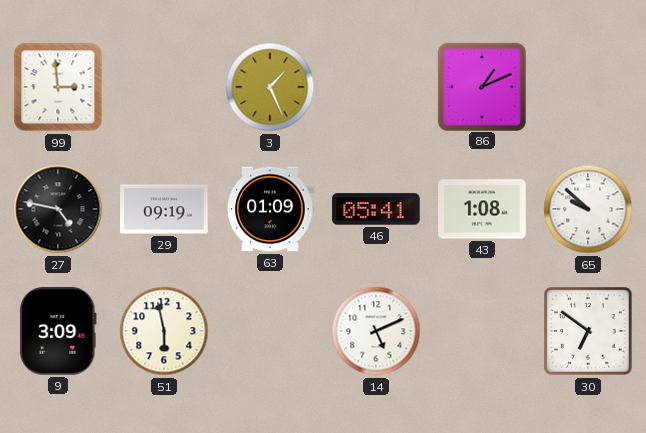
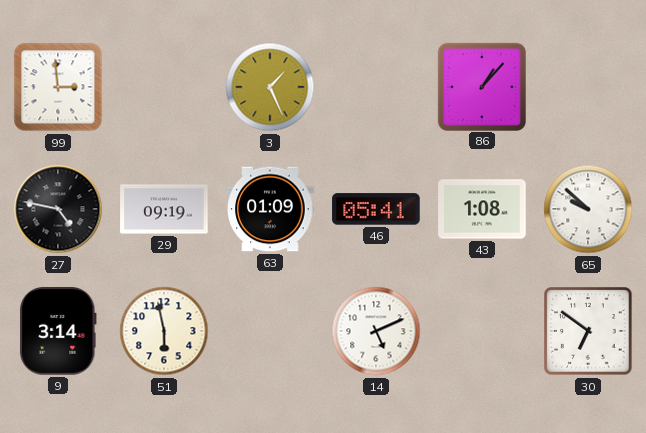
86: 1:11 -> 1:07 (481, 86)
9: 3:09 -> 3:14 (58, 331)
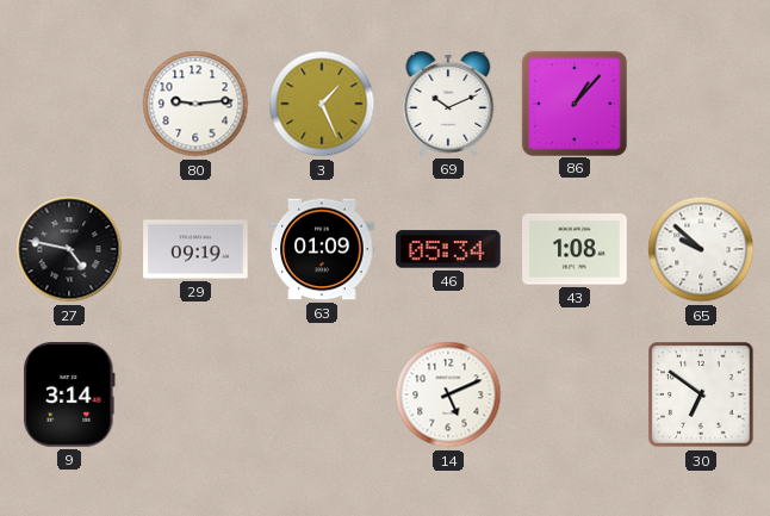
99: 2:59 -> none (58, 87)
80: none -> 9:14 (195, 104)
69: none -> 10:11 (448, 104)
46: 05:41 -> 05:34 (448, 249)
51: 5:58 -> none (164, 331)
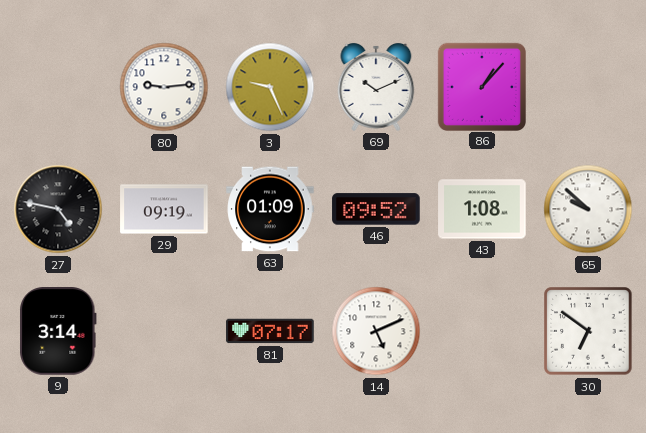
3: 1:26 -> 9:26 (270, 87)
46: 05:34 -> 09:52 (376, 209)
81: none -> 07:17 (270, 331)
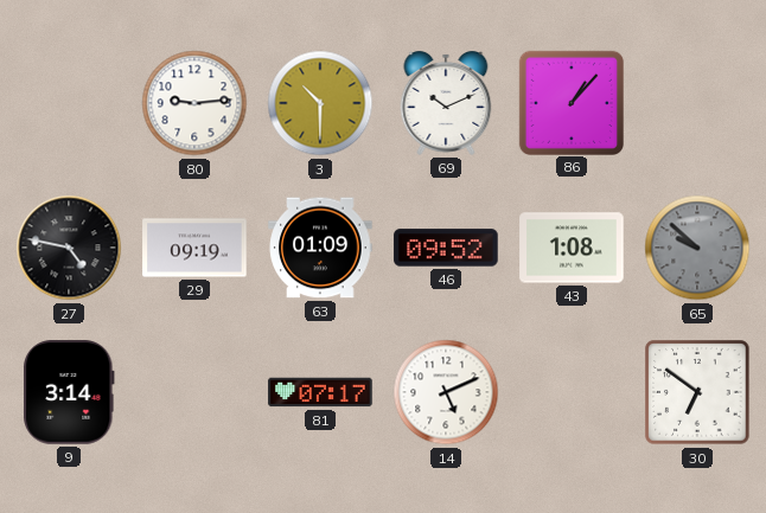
3: 9:26 -> 10:30 (320, 103)
65 dial: white -> grey (697, 248)
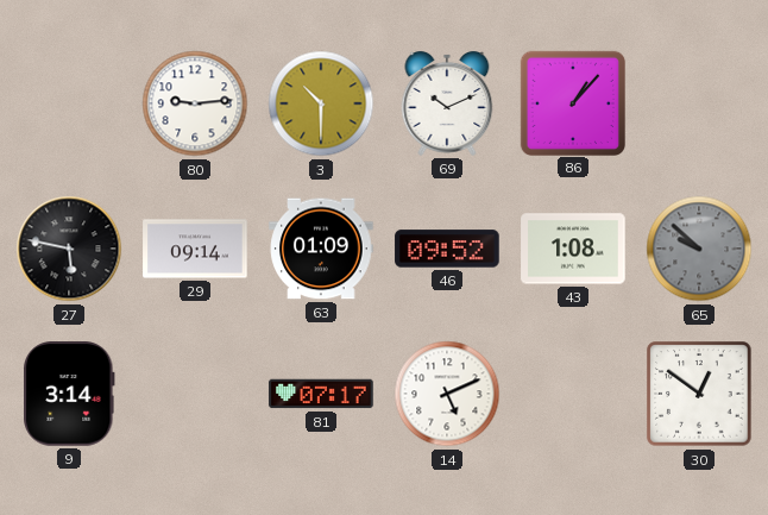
27: 4:47 -> 5:47 (69, 249)
29: 09:19 -> 09:14 (195, 249)
30: 6:51 -> 12:51 (699, 394)
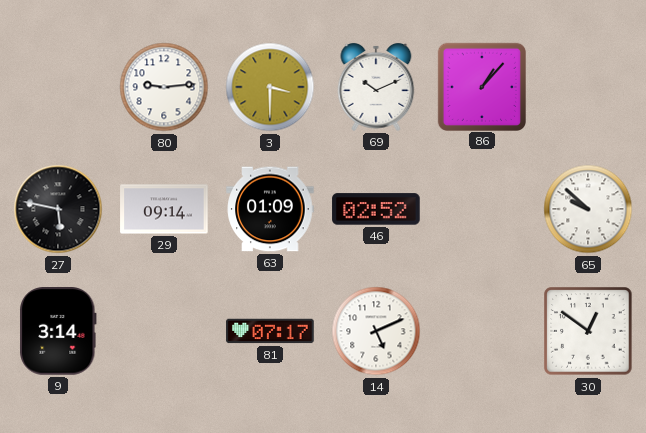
3: 10:30 -> 3:30 (270, 87)
46: 09:52 -> 02:52 (376, 209)
43: 1:08 -> none (573, 249)
65 dial: grey -> white (588, 209)
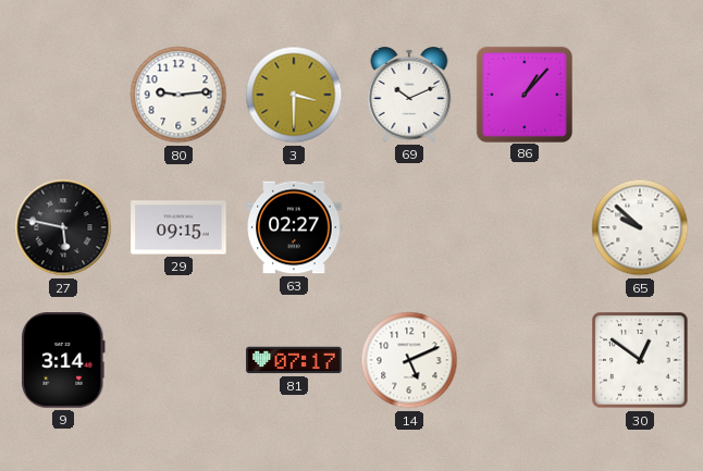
29: 09:14 -> 09:15 (178, 227)
63: 01:09 -> 02:27 (294, 227)
46: 02:52 -> none (376, 209)
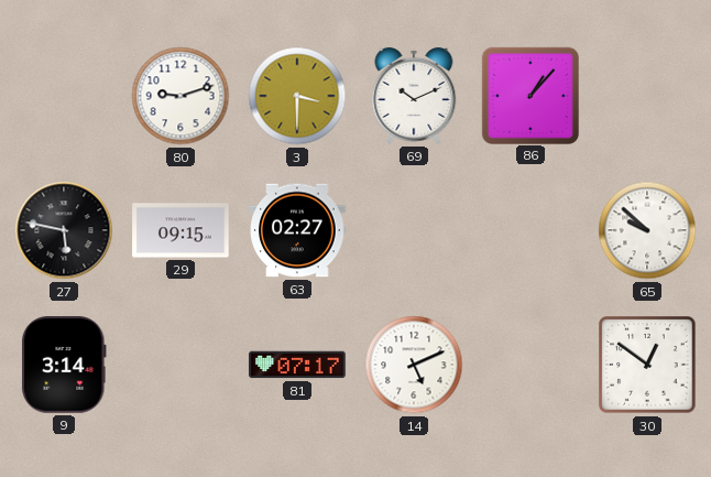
80: 9:14 -> 9:12 (181, 96)
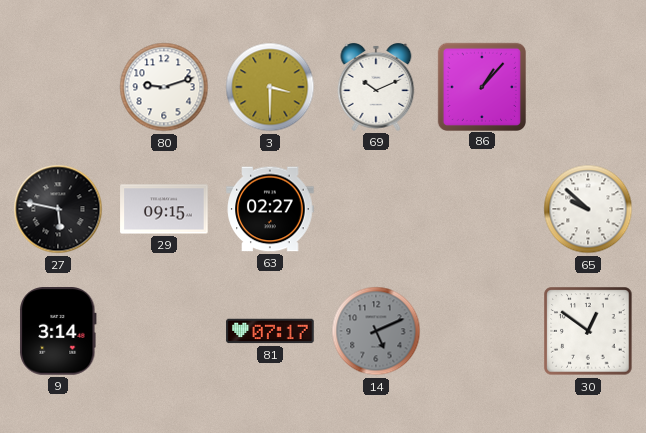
14 dial: white -> grey (376, 331)
